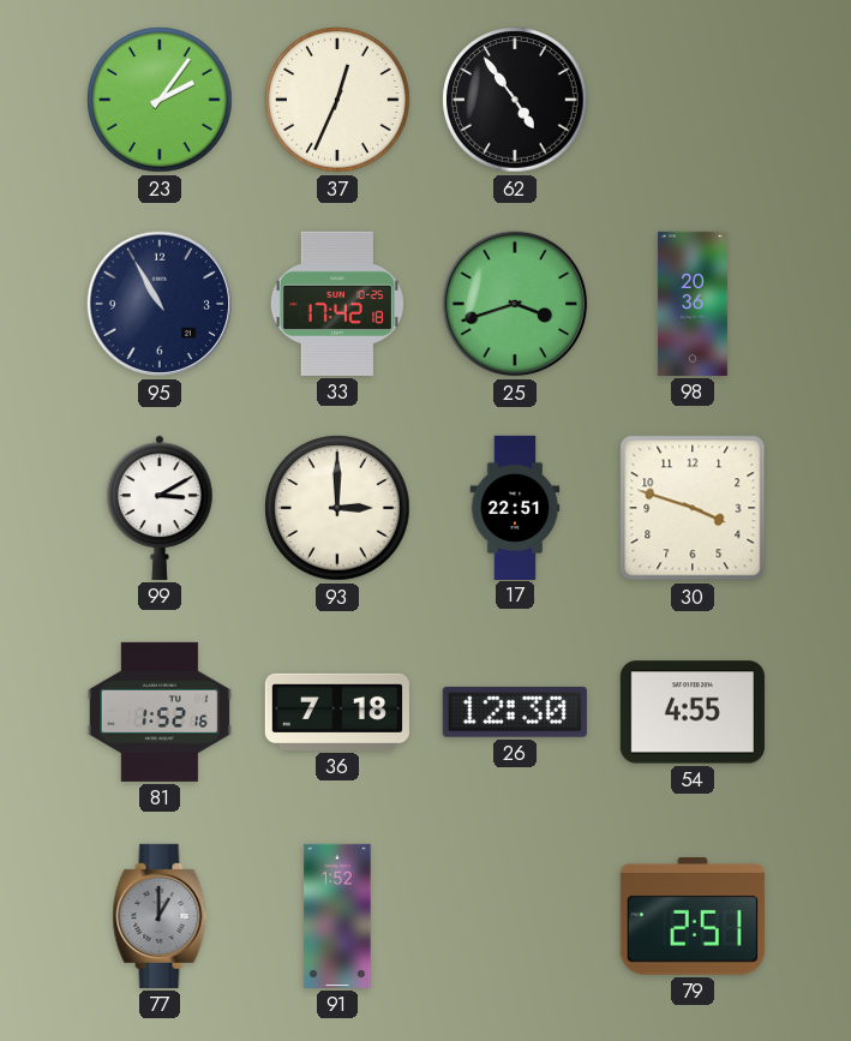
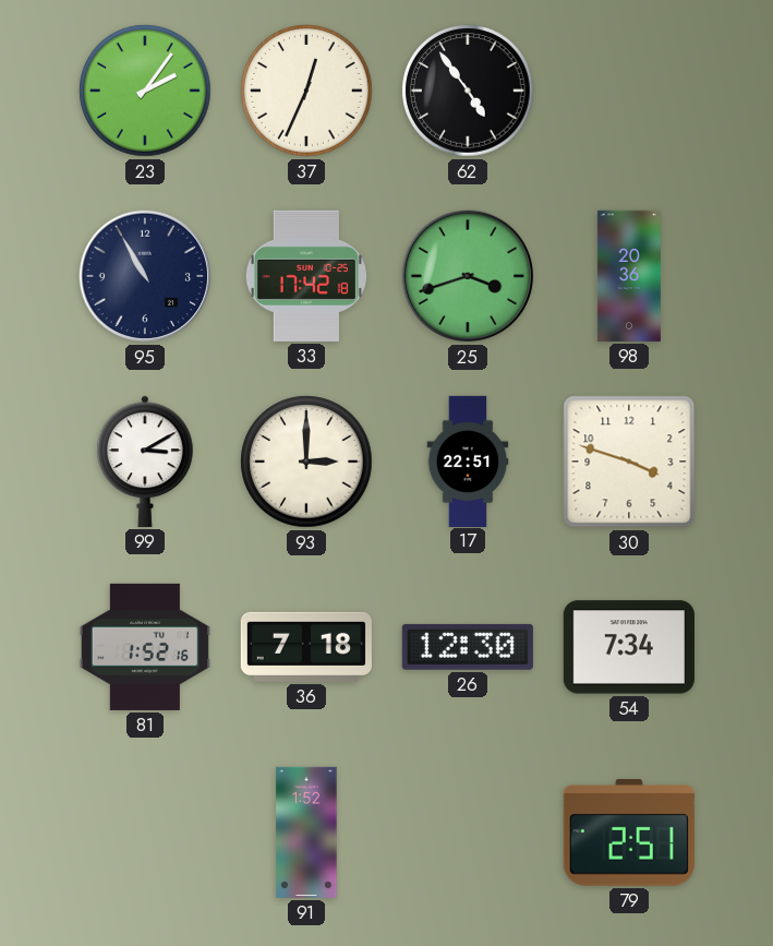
54: 4:55 -> 7:34 (629, 647)
77: 1:00 -> none (160, 916)
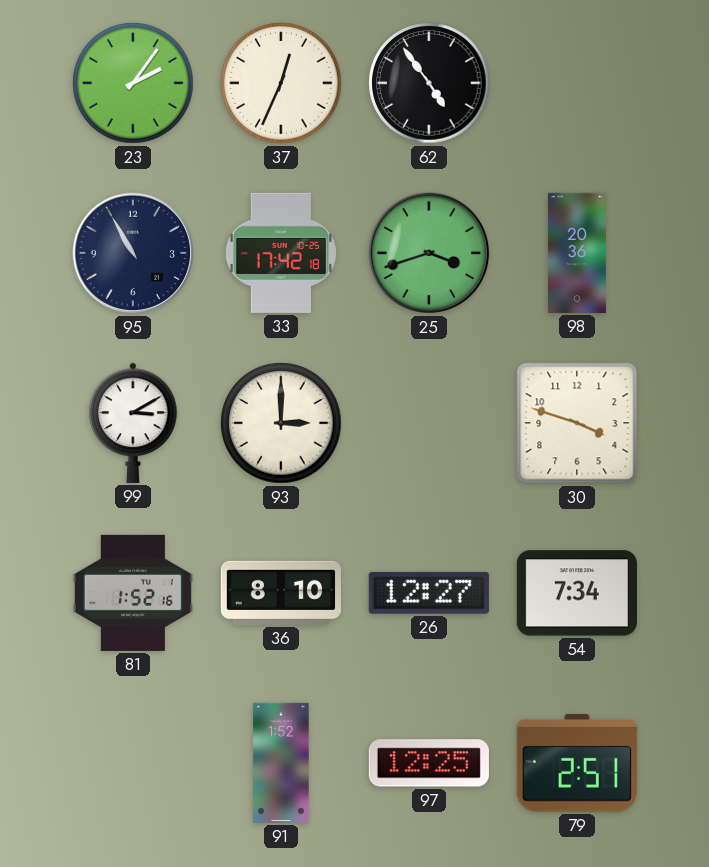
17: 22:51 -> none (468, 460)
36: 7:18 -> 8:10 (281, 593)
26: 12:30 -> 12:27 (429, 593)
97: none -> 12:25 (429, 763)
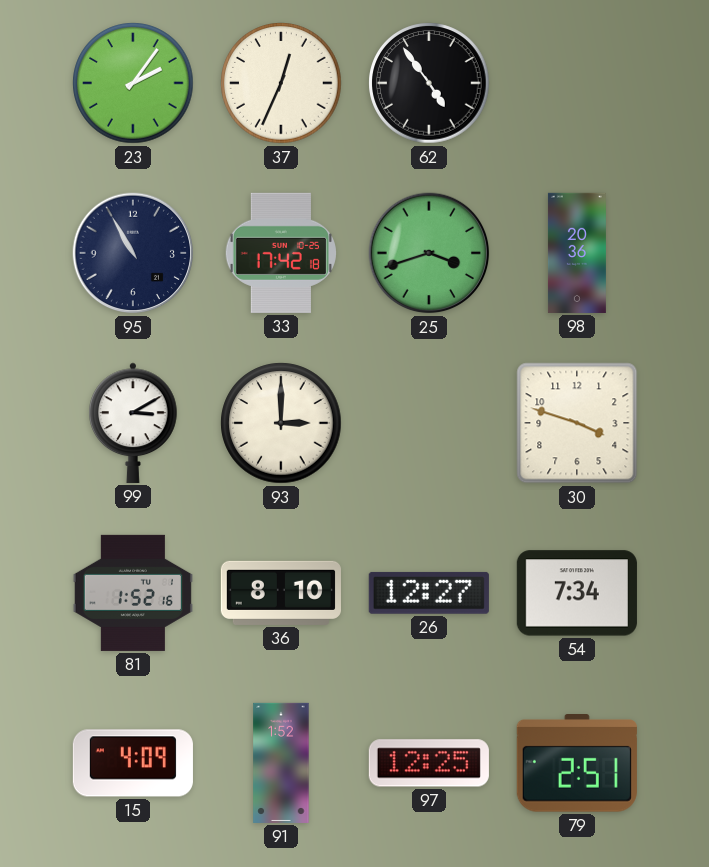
15: none -> 4:09 (133, 763)
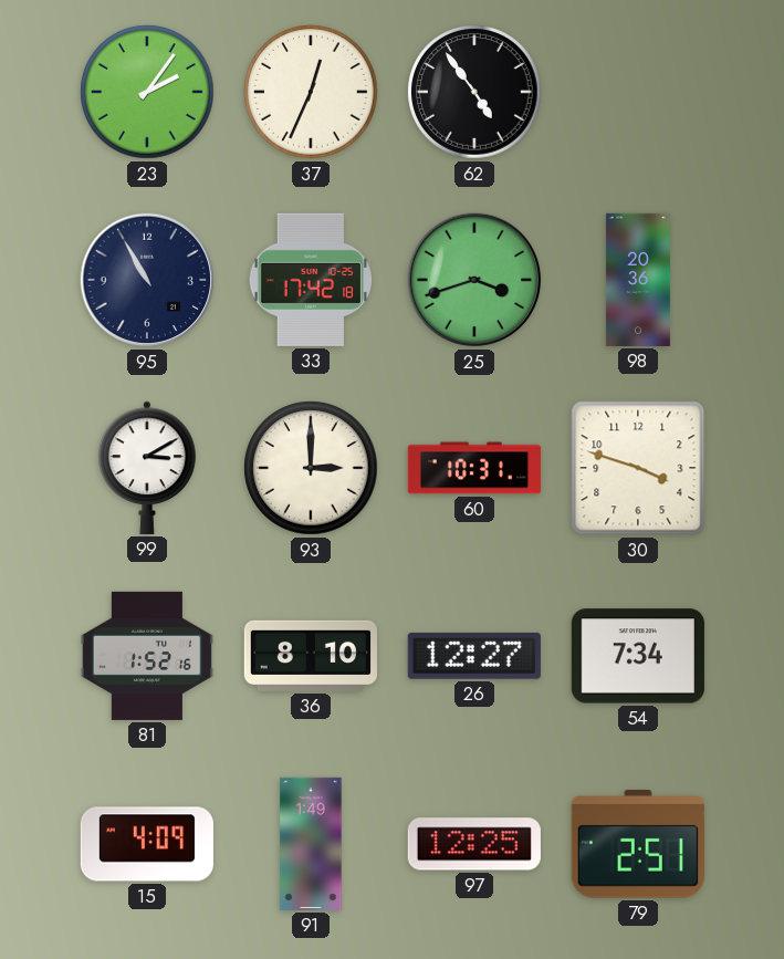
60: none -> 10:31 (473, 468)
91: 1:52 -> 1:49 (311, 844)
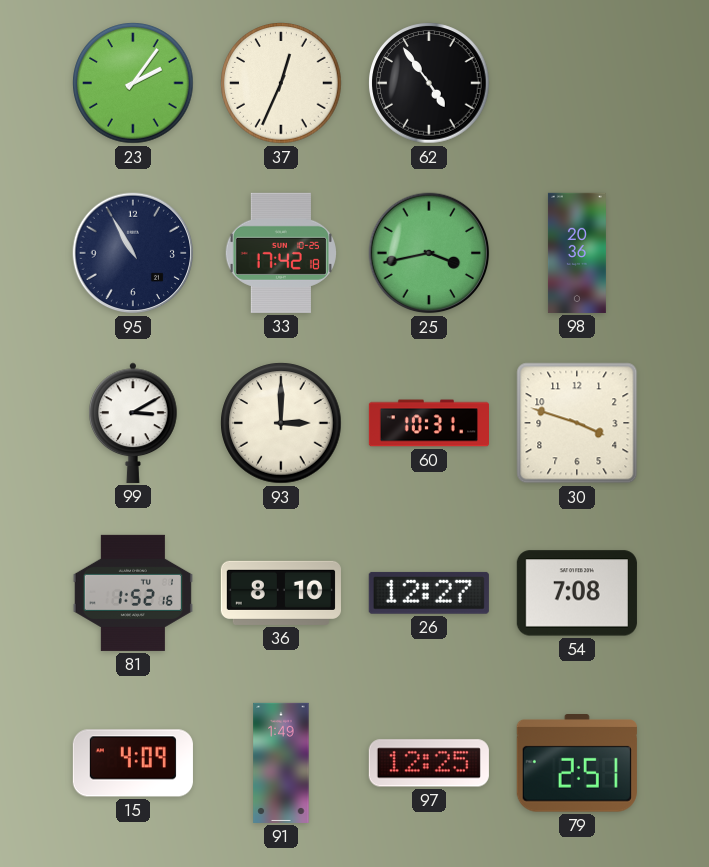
25: 3:42 -> 3:43 (429, 253)
54: 7:34 -> 7:08 (577, 593)
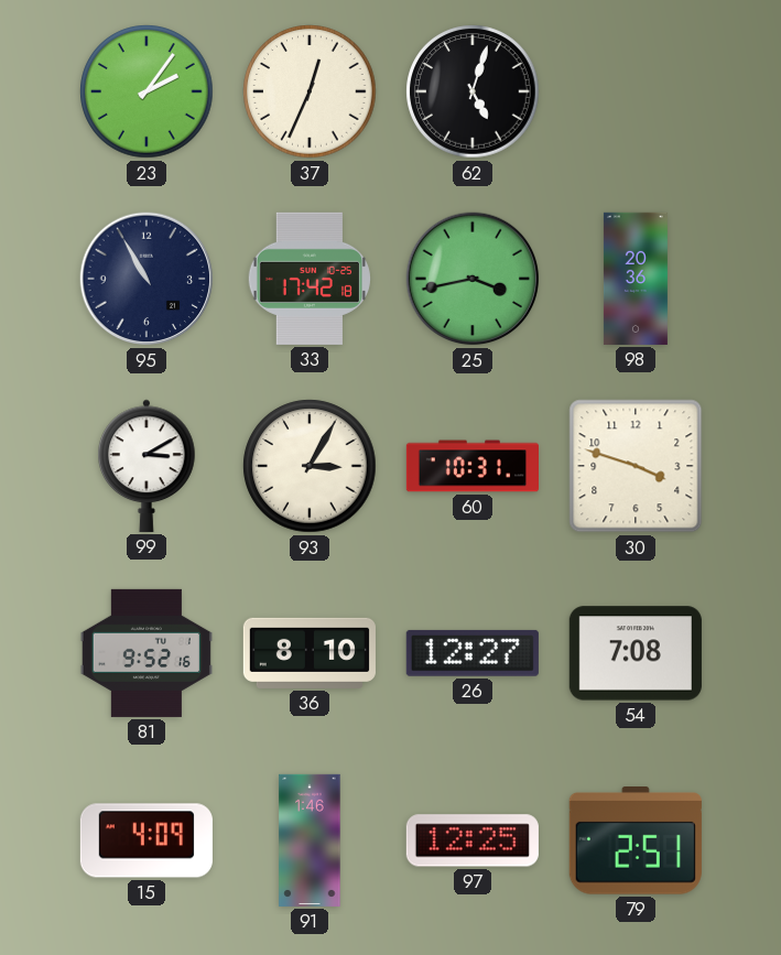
62: 4:54 -> 5:03 (473, 91)
93: 3:00 -> 3:05 (310, 466)
81: 1:52 -> 9:52 (147, 653)
91: 1:49 -> 1:46 (310, 840)
